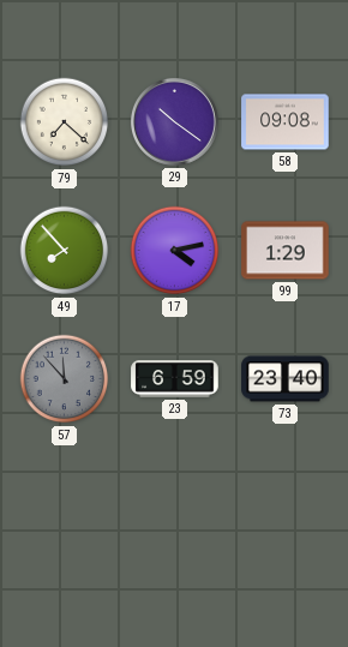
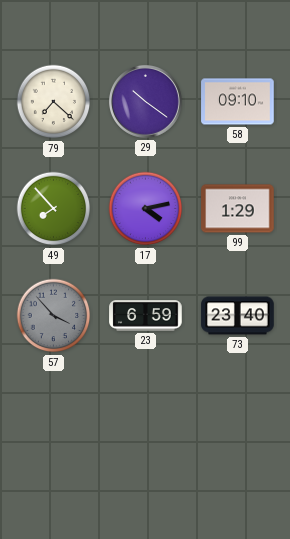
58: 09:08 -> 09:10 (238, 102)
57: 11:53 -> 3:53 (54, 316)
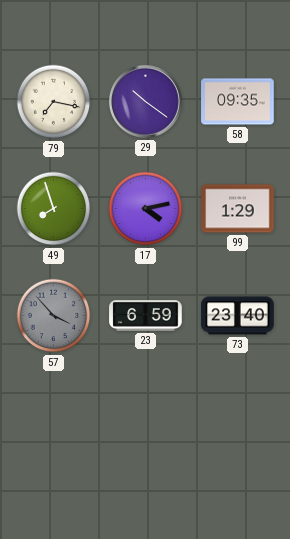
79: 7:22 -> 7:17 (54, 102)
58: 09:10 -> 09:35 (238, 102)
49: 7:53 -> 7:57 (54, 209)
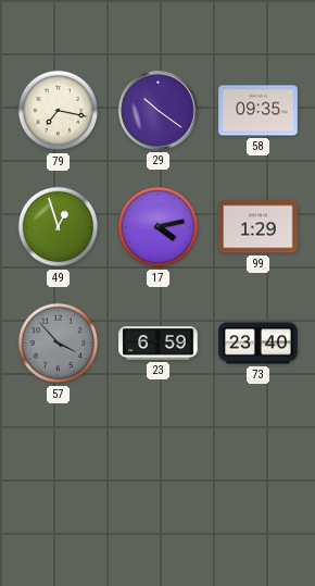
49: 7:57 -> 12:57 (59, 227)
